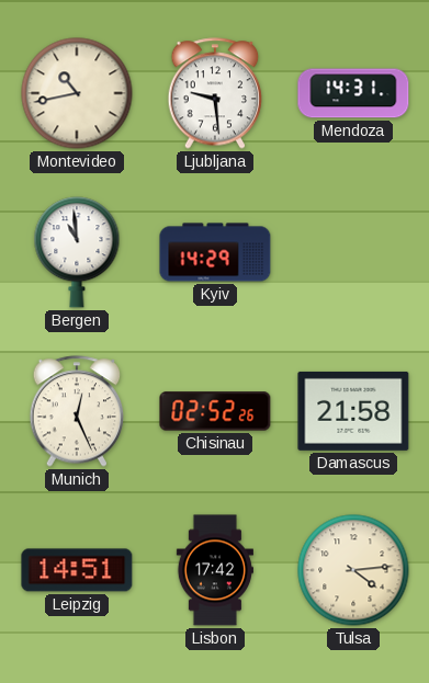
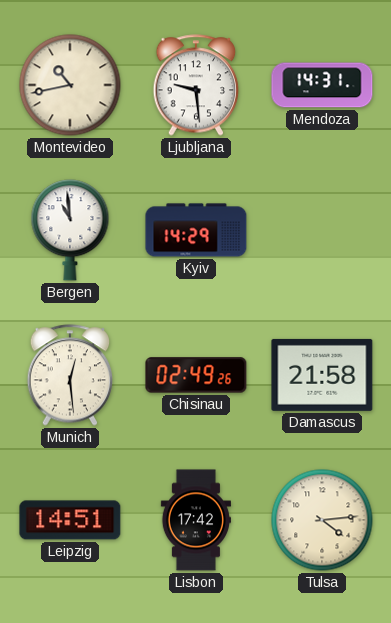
Munich: 12:26 -> 12:29 (70, 375)
Chisinau: 02:52 -> 02:49 (196, 375)
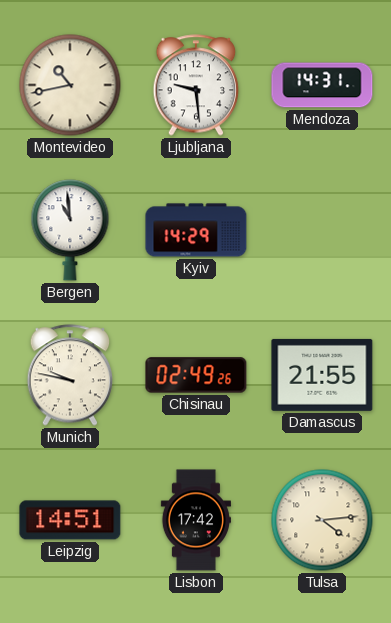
Munich: 12:29 -> 9:47 (70, 375)
Damascus: 21:58 -> 21:55 (322, 375)
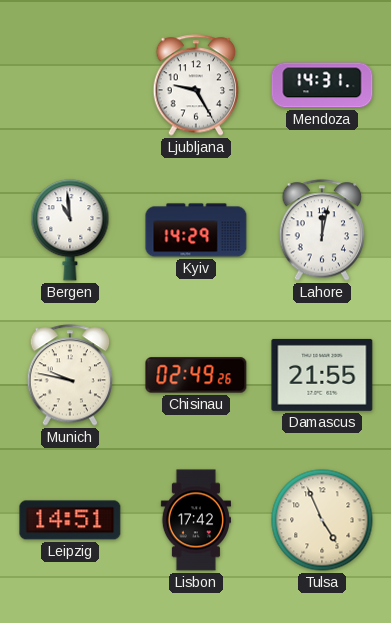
Montevideo: 10:43 -> none (70, 85)
Ljubljana: 9:29 -> 9:25 (196, 85)
Lahore: none -> 12:02 (322, 230)
Tulsa: 4:14 -> 4:56 (322, 520)
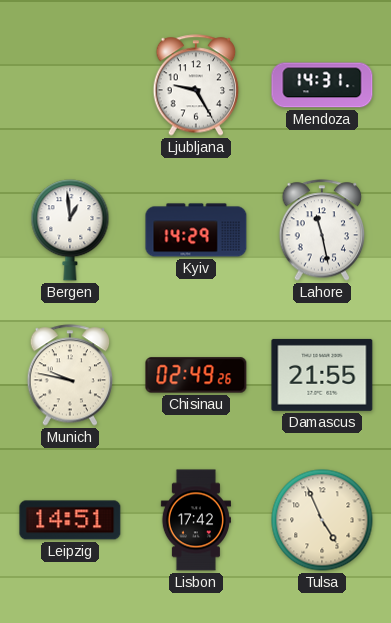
Bergen: 10:59 -> 12:59 (70, 230)
Lahore: 12:02 -> 11:28 (322, 230)
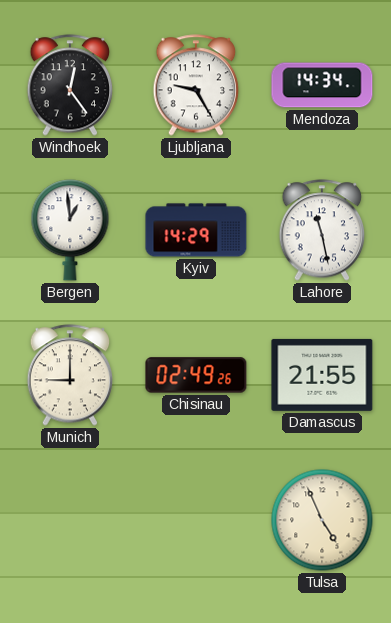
Windhoek: none -> 12:24 (70, 85)
Mendoza: 14:31 -> 14:34 (322, 85)
Munich: 9:47 -> 9:00 (70, 375)
Leipzig: 14:51 -> none (70, 520)
Lisbon: 17:42 -> none (196, 520)
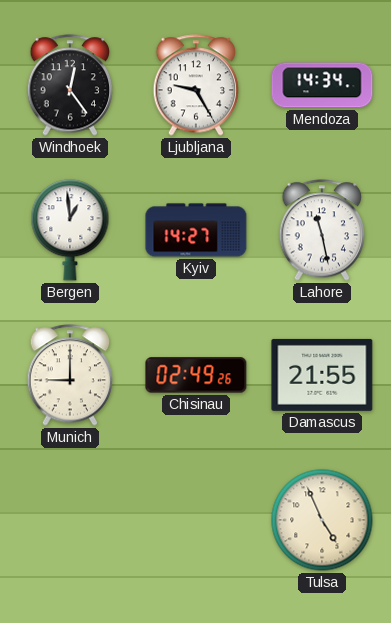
Kyiv: 14:29 -> 14:27 (196, 230)
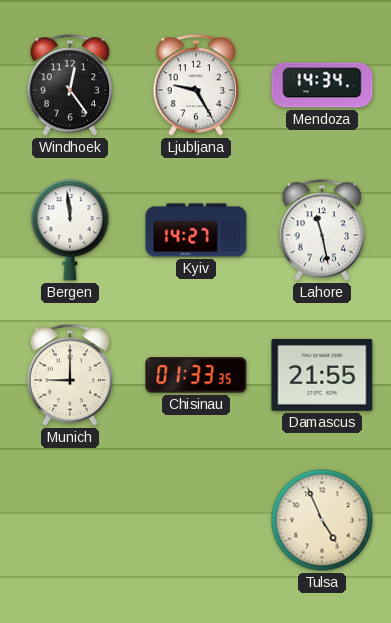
Bergen: 12:59 -> 11:59 (70, 230)
Chisinau: 02:49 -> 01:33 (196, 375)
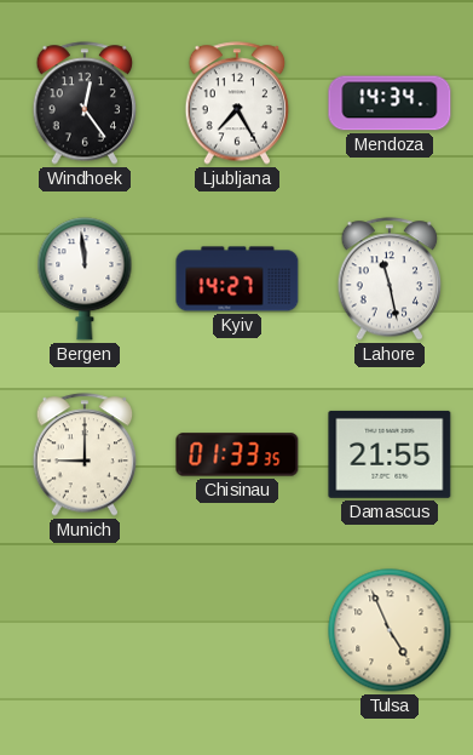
Ljubljana: 9:25 -> 7:25 (237, 103)
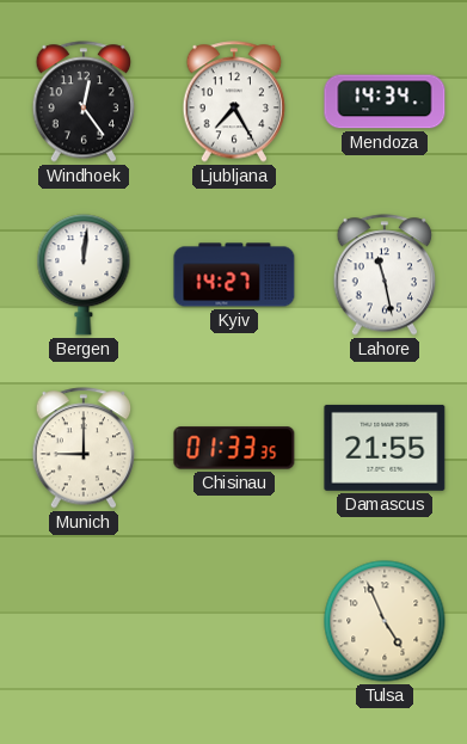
Bergen: 11:59 -> 12:01 (84, 275)
